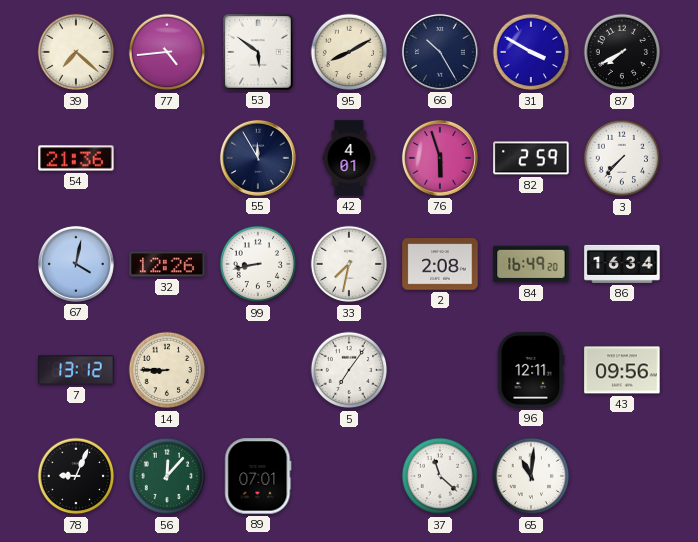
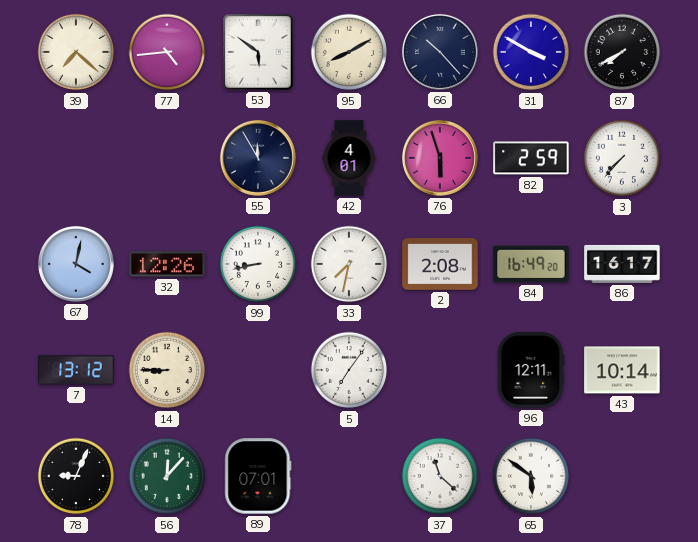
66: 10:25 -> 10:23 (440, 52)
54: 21:36 -> none (76, 158)
86: 16:34 -> 16:17 (622, 264)
43: 09:56 -> 10:14 (622, 370)
65: 11:01 -> 5:51 (531, 476)
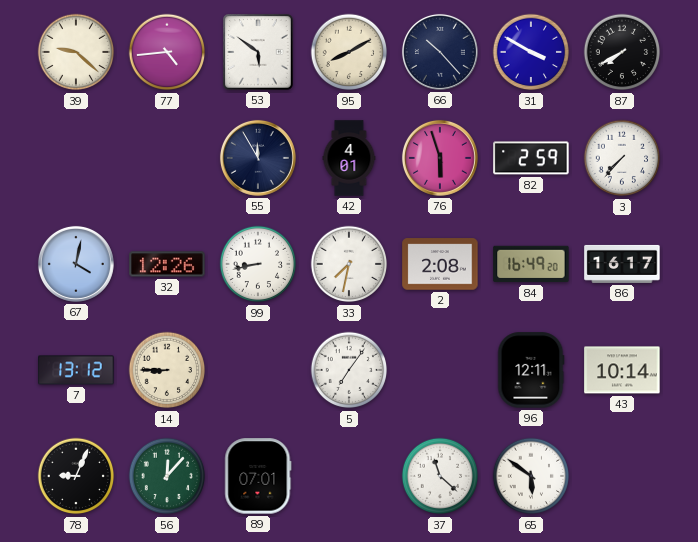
39: 7:22 -> 9:22 (76, 52)
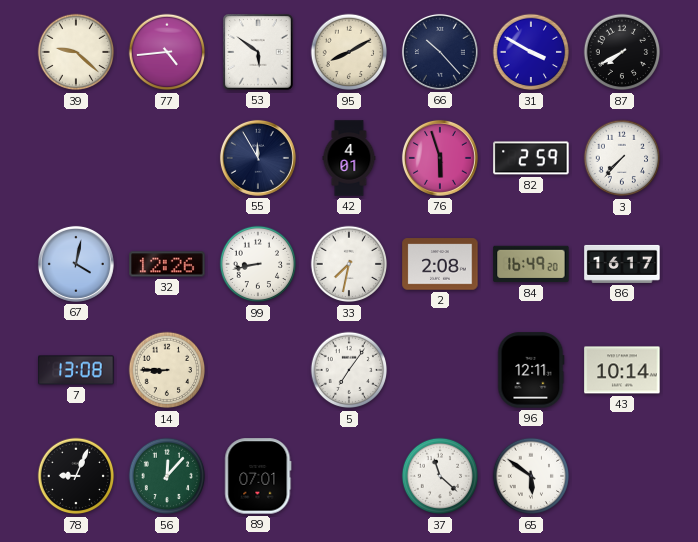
7: 13:12 -> 13:08 (76, 370)
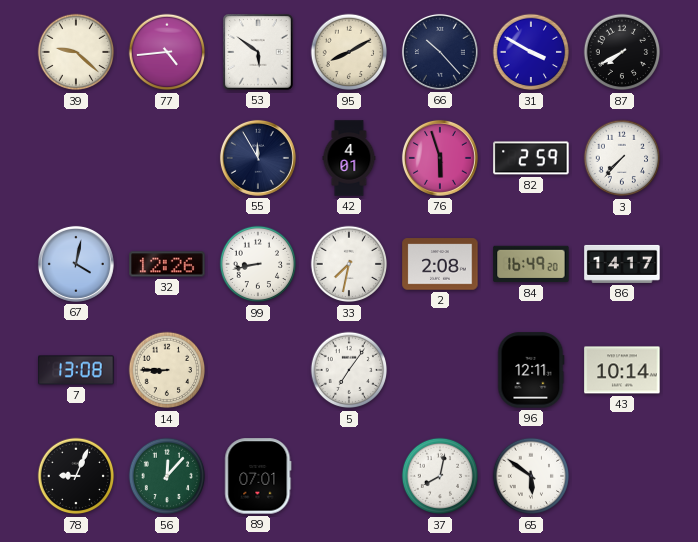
86: 16:17 -> 14:17 (622, 264)
37: 11:22 -> 8:02 (440, 476)
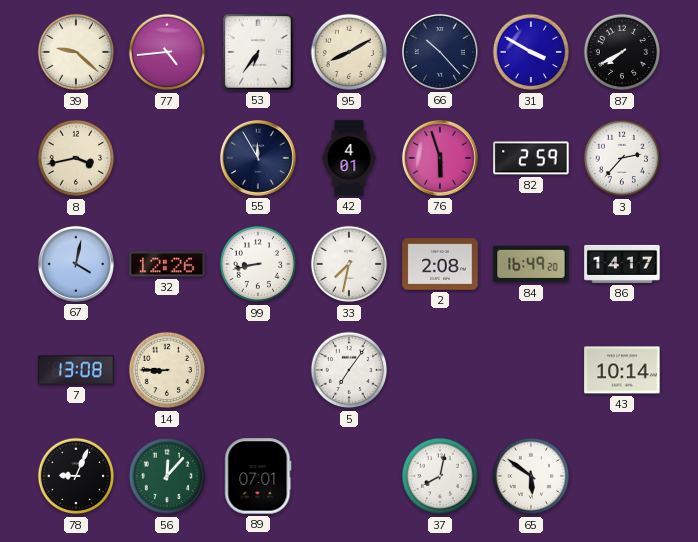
53: 5:51 -> 6:36 (259, 52)
8: none -> 3:43 (76, 158)
3: 7:37 -> 2:37 (622, 158)
96: 12:11 -> none (531, 370)
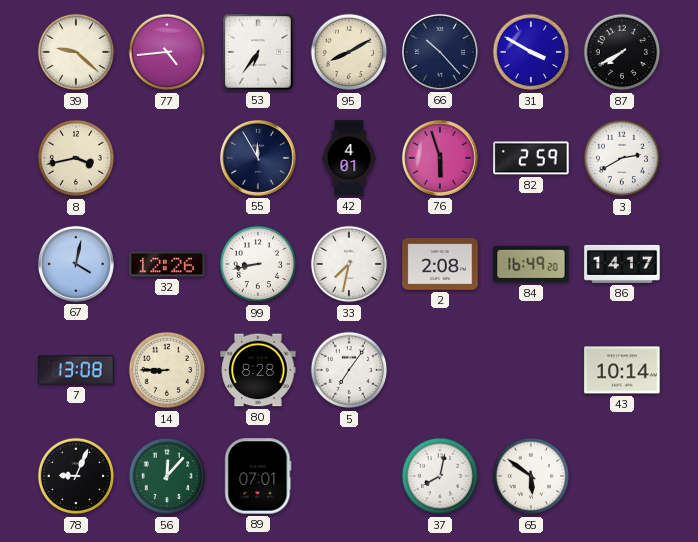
3: 2:37 -> 2:40 (622, 158)
80: none -> 8:28 (258, 370)
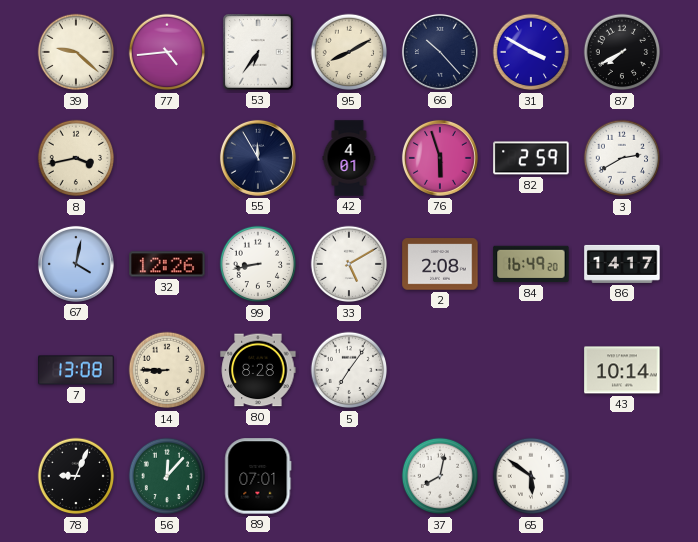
33: 7:32 -> 5:10 (349, 264)
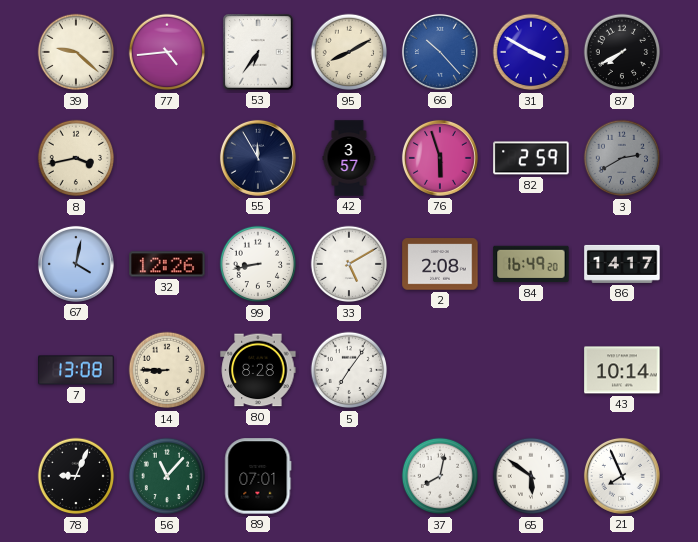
66 dial: navy -> blue (440, 52)
42: 4:01 -> 3:57 (349, 158)
3 dial: white -> grey (622, 158)
56: 12:07 -> 11:07 (167, 476)
21: none -> 7:56 (622, 476)
